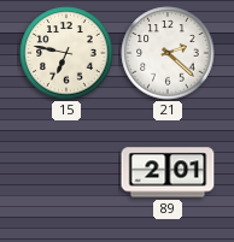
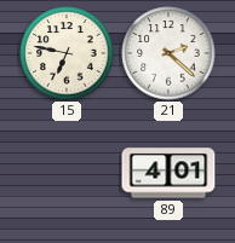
89: 2:01 -> 4:01 (168, 173)
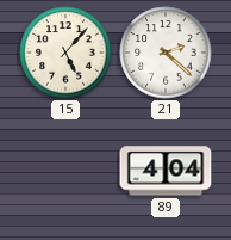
15: 6:47 -> 5:07 (65, 53)
89: 4:01 -> 4:04 (166, 171)
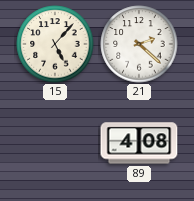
89: 4:04 -> 4:08 (139, 143)
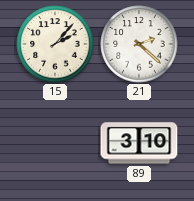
15: 5:07 -> 2:07 (55, 44)
89: 4:08 -> 3:10 (139, 143)
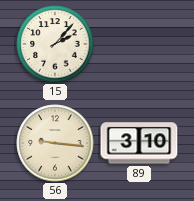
21: 2:22 -> none (139, 44)
56: none -> 9:16 (55, 143)
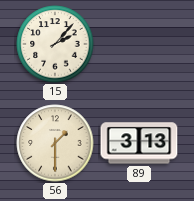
56: 9:16 -> 1:30 (55, 143)
89: 3:10 -> 3:13 (139, 143)
